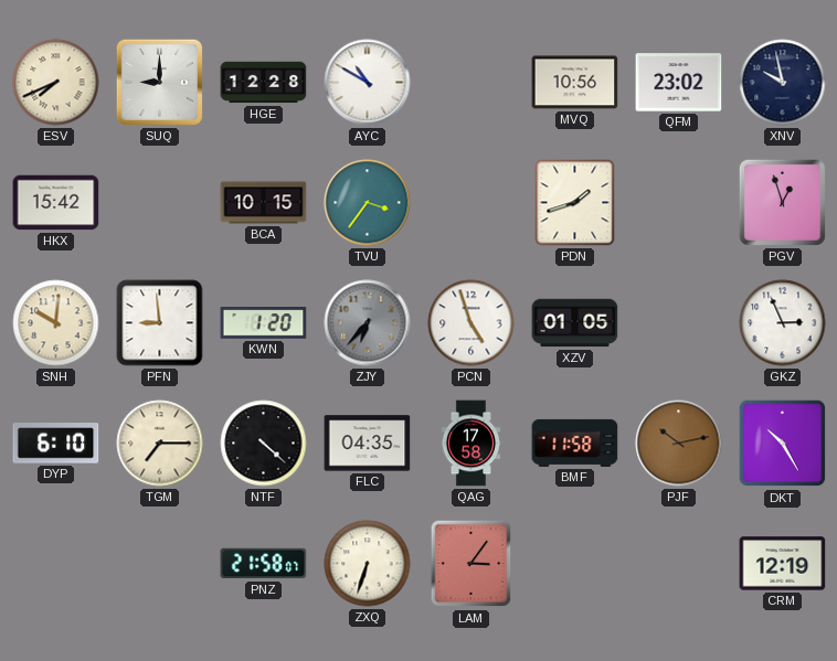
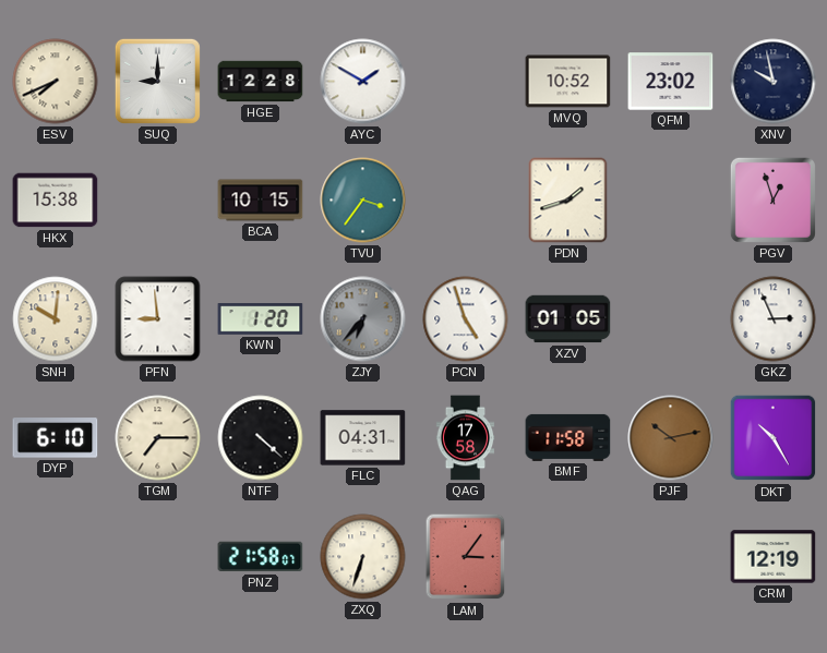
AYC: 10:50 -> 1:50 (363, 82)
MVQ: 10:56 -> 10:52 (568, 82)
HKX: 15:42 -> 15:38 (56, 201)
FLC: 04:35 -> 04:31 (363, 438)
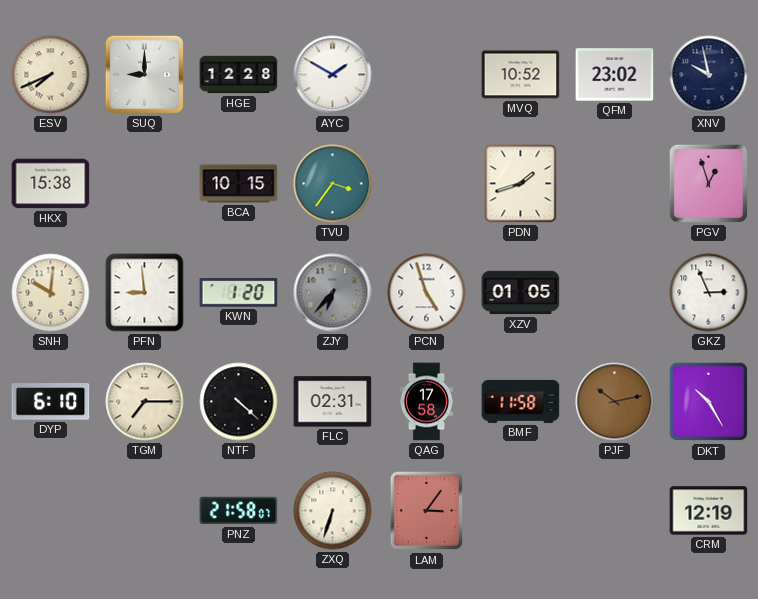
FLC: 04:31 -> 02:31 (333, 402)
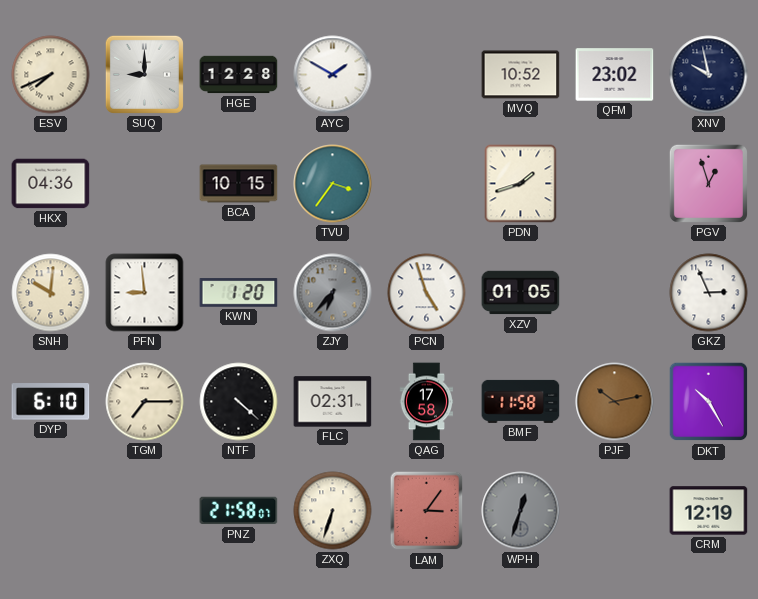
HKX: 15:38 -> 04:36 (51, 184)
WPH: none -> 12:33 (521, 511)
